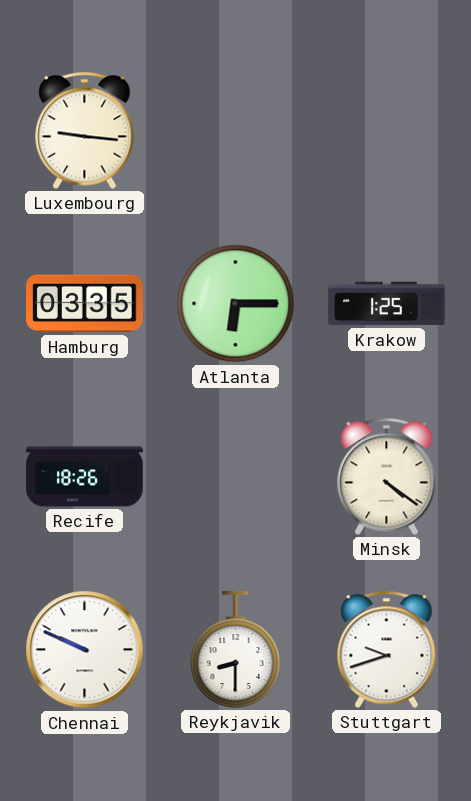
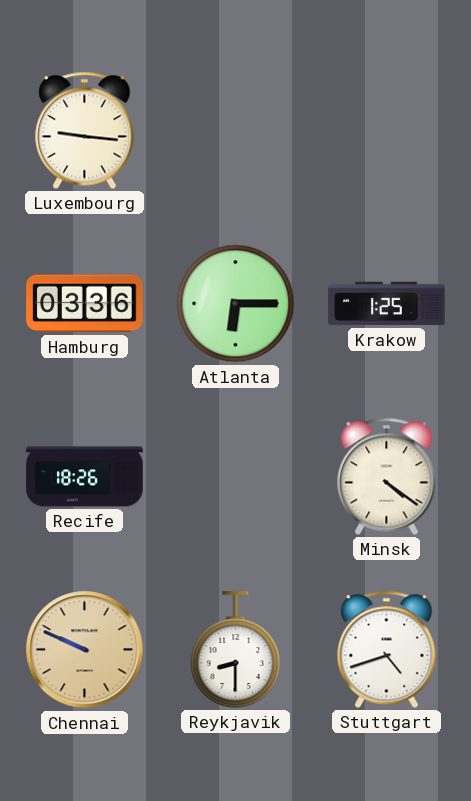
Hamburg: 03:35 -> 03:36 (85, 304)
Chennai dial: white -> champagne (85, 650)
Stuttgart: 9:42 -> 4:42 (387, 649)
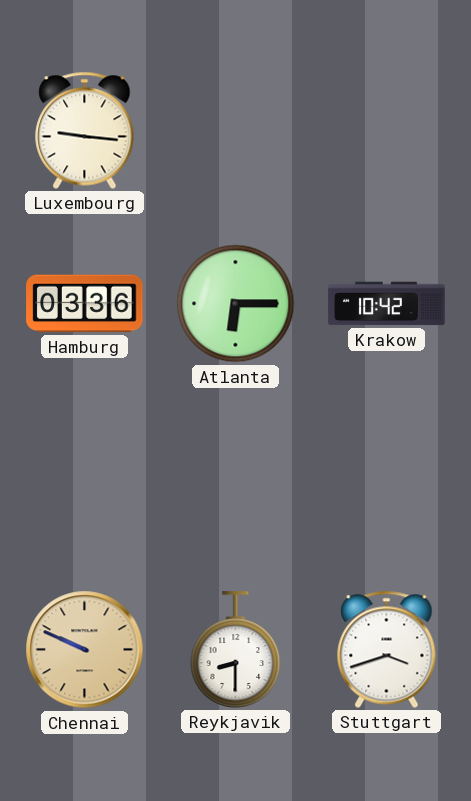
Krakow: 1:25 -> 10:42 (387, 304)
Recife: 18:26 -> none (85, 477)
Minsk: 4:21 -> none (387, 476)
Stuttgart: 4:42 -> 3:42 (387, 649)
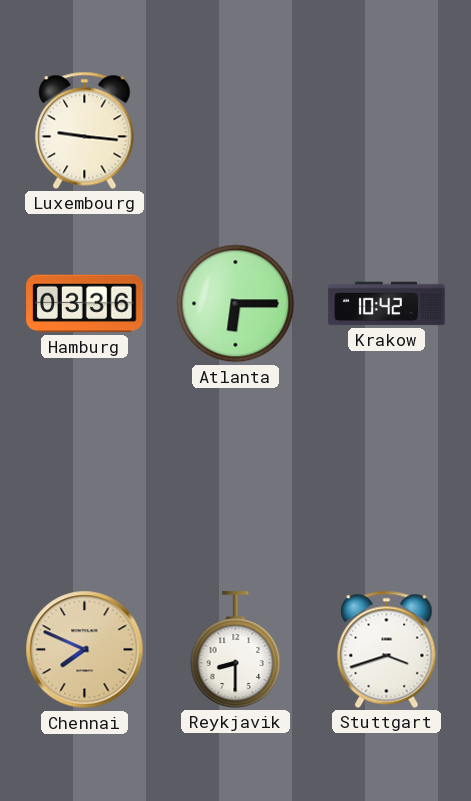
Chennai: 9:49 -> 7:49 (85, 650)
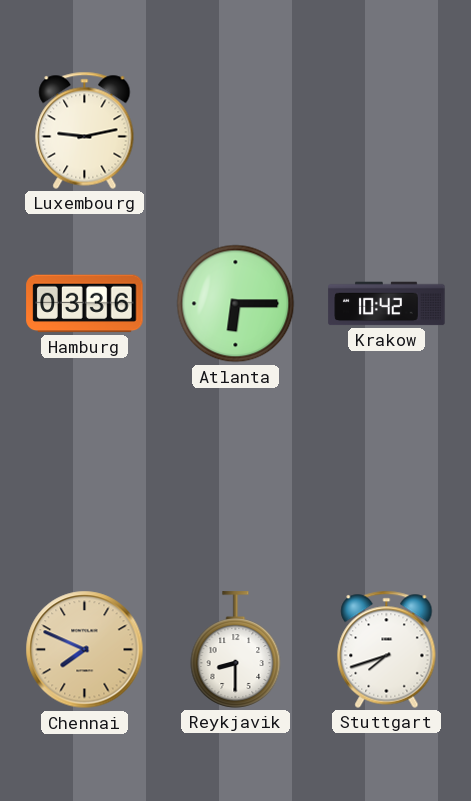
Luxembourg: 9:16 -> 9:13 (85, 130)
Stuttgart: 3:42 -> 7:42 (387, 649)
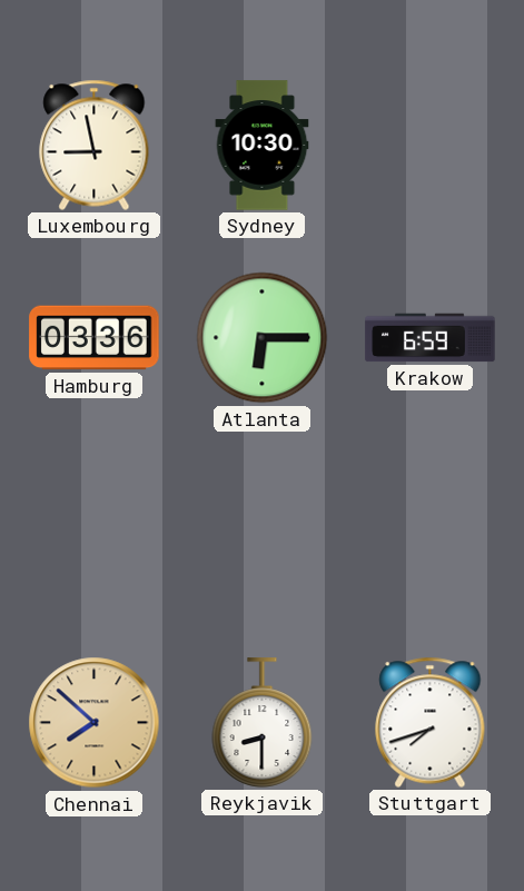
Luxembourg: 9:13 -> 8:58 (95, 145)
Sydney: none -> 10:30 (263, 146)
Krakow: 10:42 -> 6:59 (431, 338)
Chennai: 7:49 -> 7:52 (95, 723)
